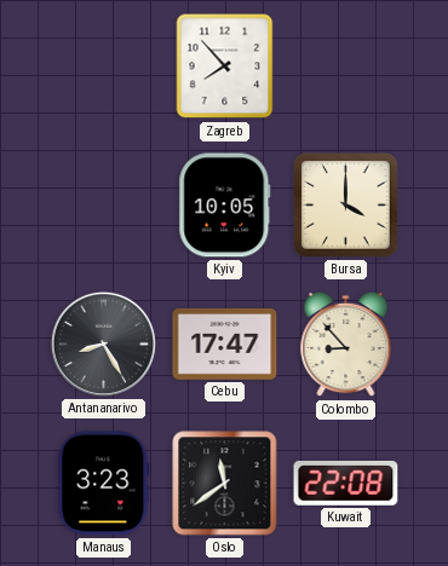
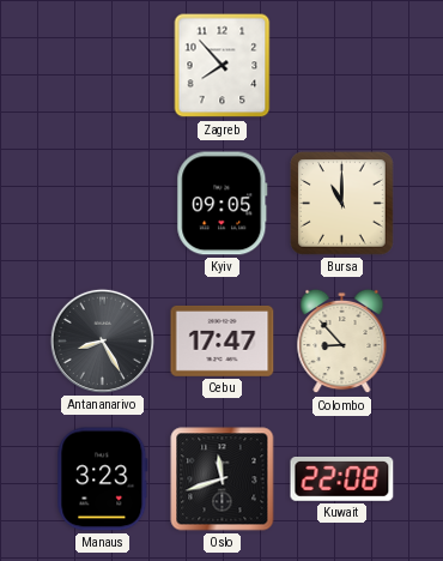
Kyiv: 10:05 -> 09:05 (223, 204)
Bursa: 4:00 -> 11:00 (342, 204)
Oslo: 11:39 -> 11:42 (223, 479)
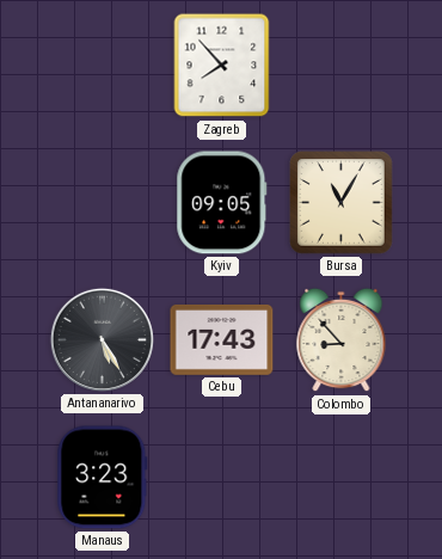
Bursa: 11:00 -> 11:05 (342, 203)
Antananarivo: 8:25 -> 5:25 (102, 339)
Cebu: 17:47 -> 17:43 (222, 339)
Oslo: 11:42 -> none (223, 479)
Kuwait: 22:08 -> none (342, 479)
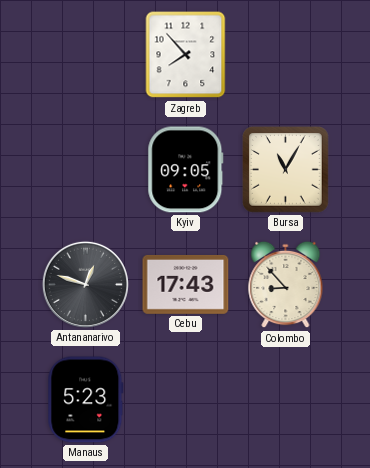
Antananarivo: 5:25 -> 12:48 (85, 284)
Manaus: 3:23 -> 5:23 (86, 400)
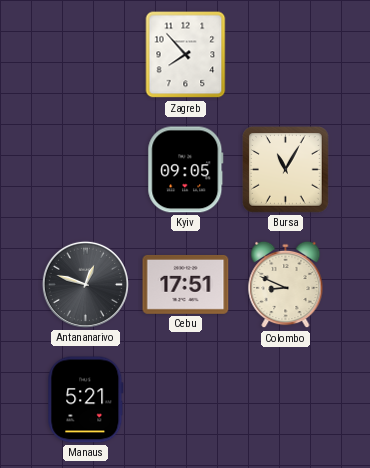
Cebu: 17:43 -> 17:51 (186, 284)
Colombo: 8:53 -> 8:49 (286, 285)
Manaus: 5:23 -> 5:21 (86, 400)
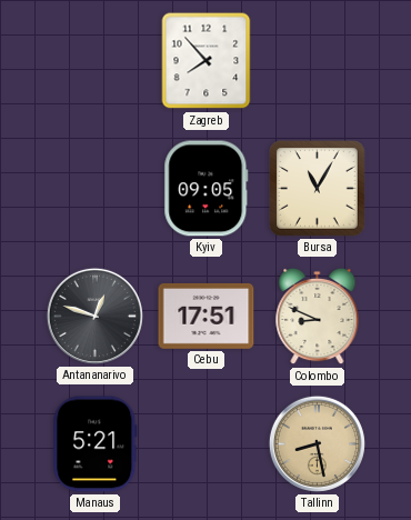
Tallinn: none -> 8:28 (317, 443)
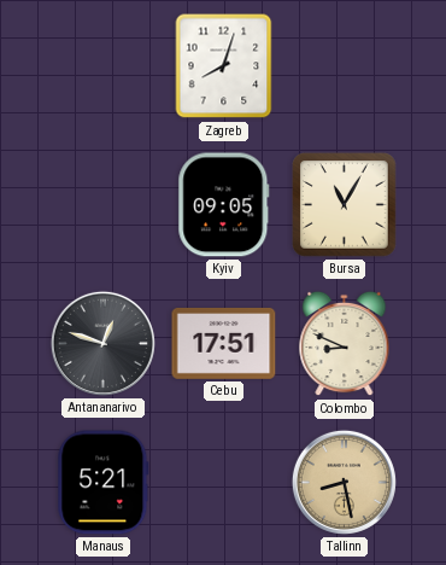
Zagreb: 7:53 -> 8:03 (224, 66)
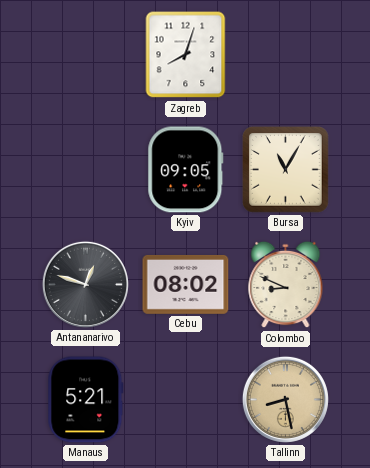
Cebu: 17:51 -> 08:02 (186, 284)
